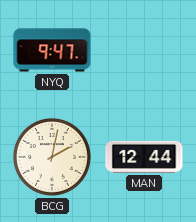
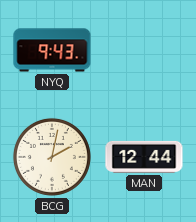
NYQ: 9:47 -> 9:43 (52, 50)
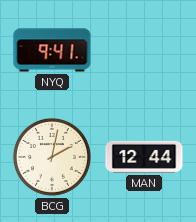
NYQ: 9:43 -> 9:41 (52, 50)
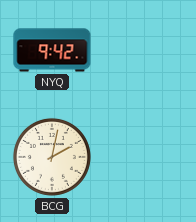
NYQ: 9:41 -> 9:42 (52, 50)
MAN: 12:44 -> none (144, 157)
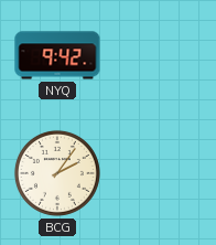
BCG: 2:02 -> 2:06 (57, 173)
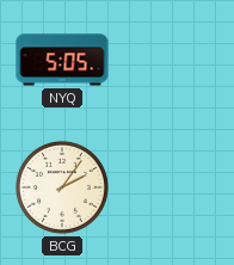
NYQ: 9:42 -> 5:05 (62, 60)
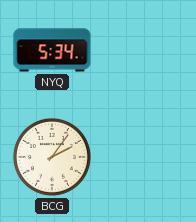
NYQ: 5:05 -> 5:34 (52, 50)
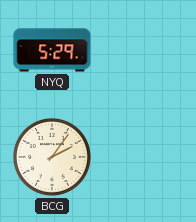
NYQ: 5:34 -> 5:29 (52, 50)
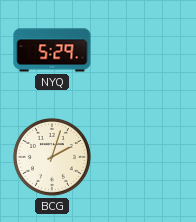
BCG: 2:06 -> 2:03 (52, 157)
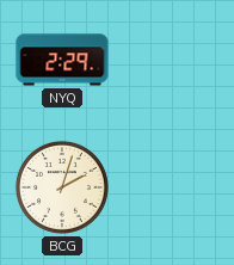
NYQ: 5:29 -> 2:29 (62, 60)
